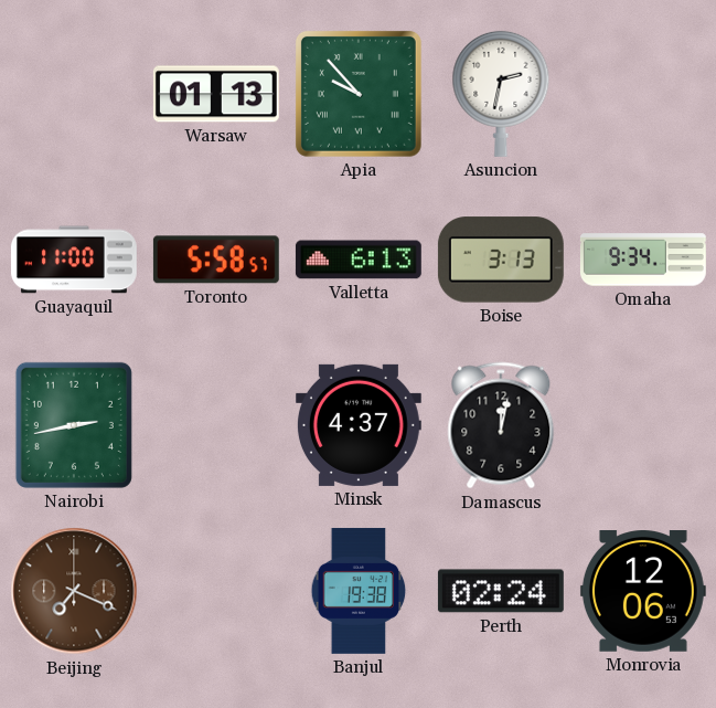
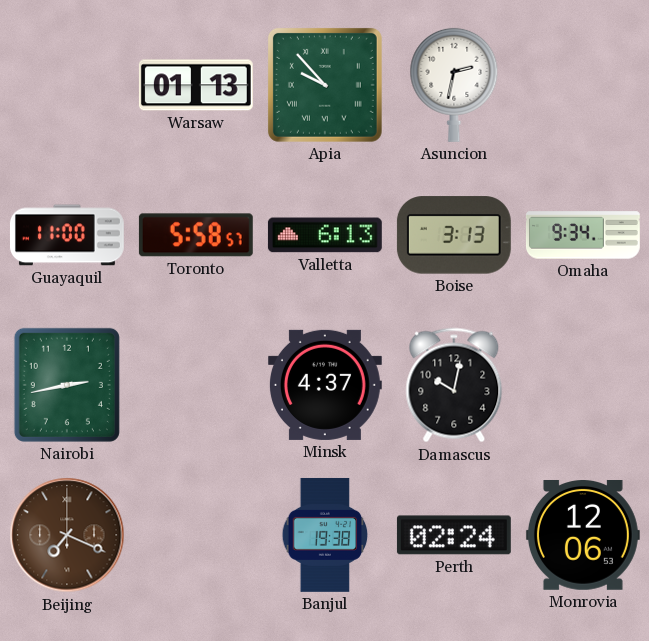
Damascus: 12:02 -> 10:02 (454, 385)
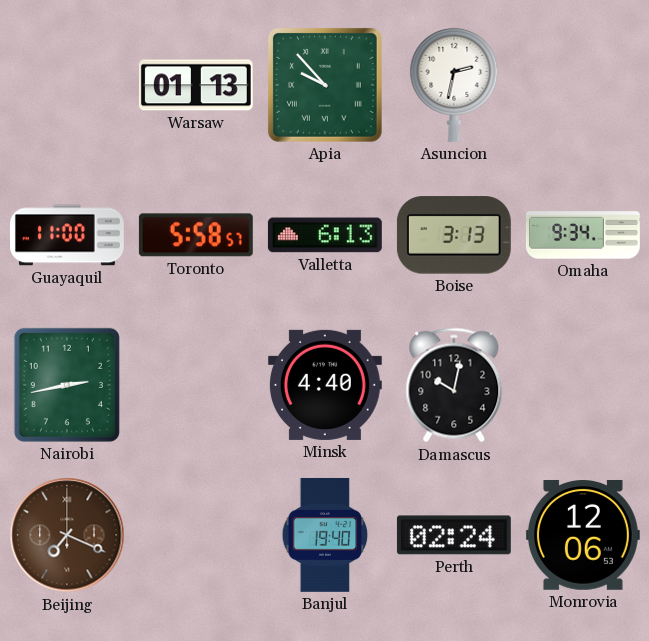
Minsk: 4:37 -> 4:40 (325, 385)
Banjul: 19:38 -> 19:40 (325, 535)
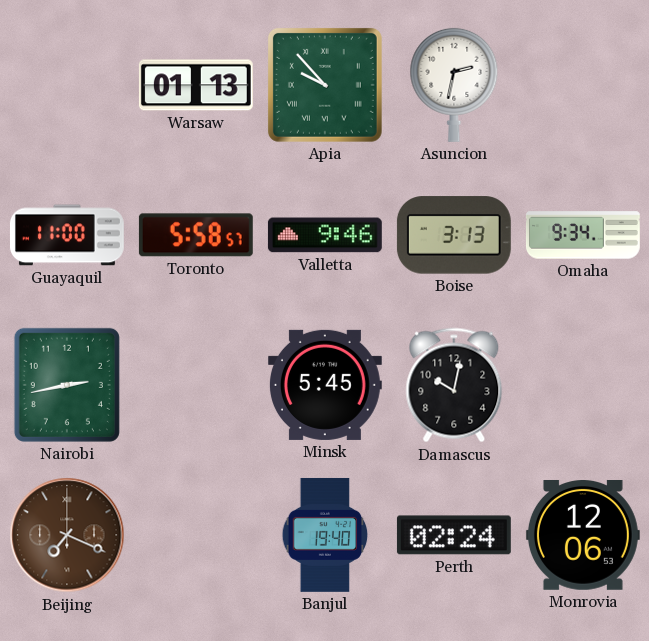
Valletta: 6:13 -> 9:46 (325, 235)
Minsk: 4:40 -> 5:45 (325, 385)
